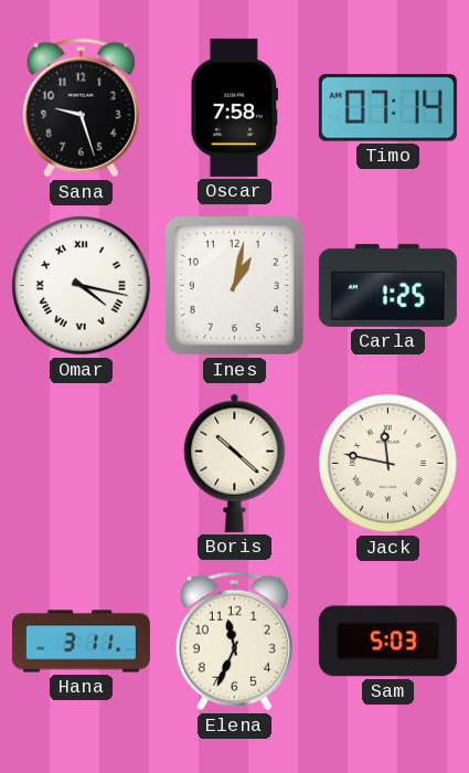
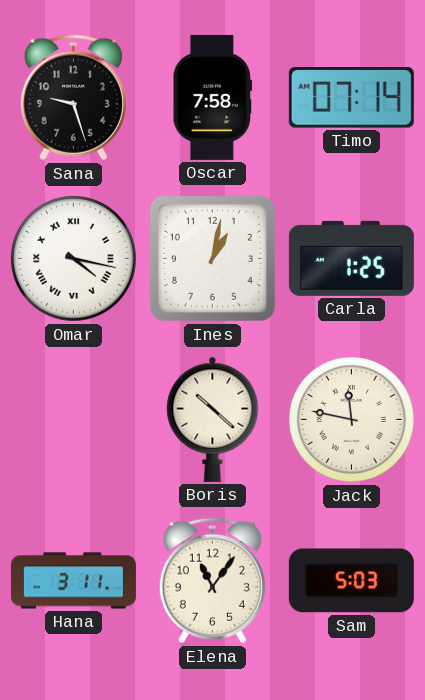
Elena: 11:34 -> 11:06 (212, 581)
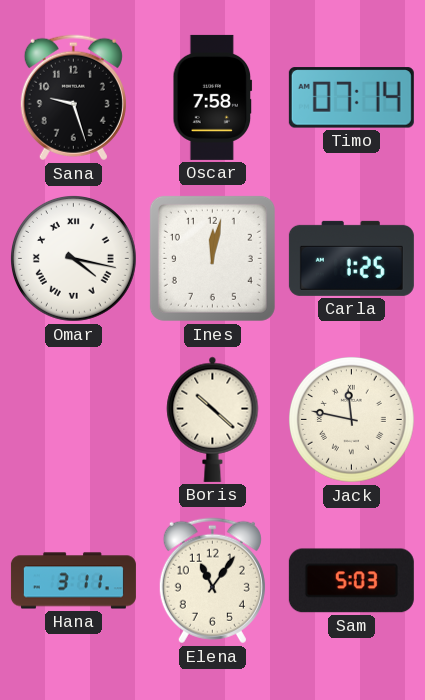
Ines: 1:02 -> 12:02 (212, 258)
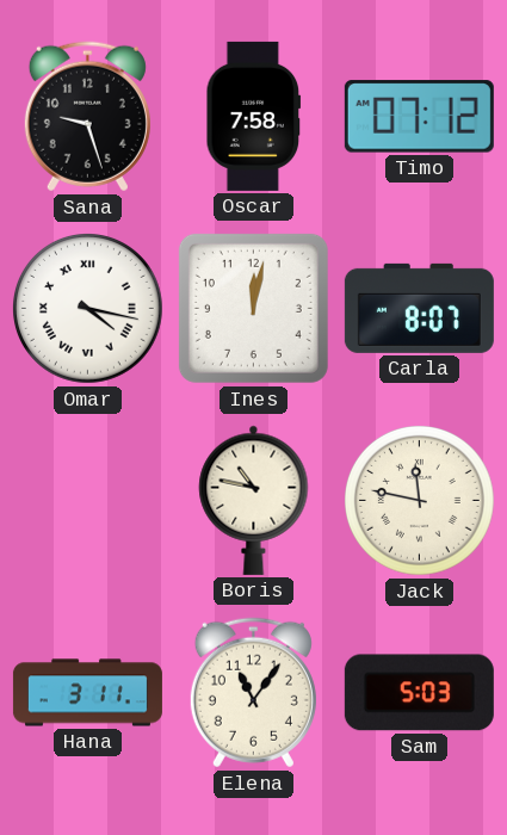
Timo: 07:14 -> 07:12 (419, 117)
Carla: 1:25 -> 8:07 (419, 308)
Boris: 10:22 -> 10:47 (254, 500)
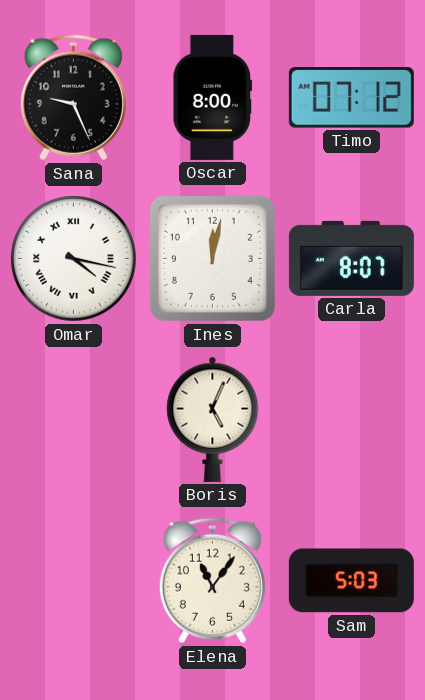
Sana: 9:27 -> 9:26 (73, 98)
Oscar: 7:58 -> 8:00 (213, 97)
Boris: 10:47 -> 5:04 (213, 419)
Jack: 11:47 -> none (420, 501)
Hana: 3:11 -> none (87, 693)
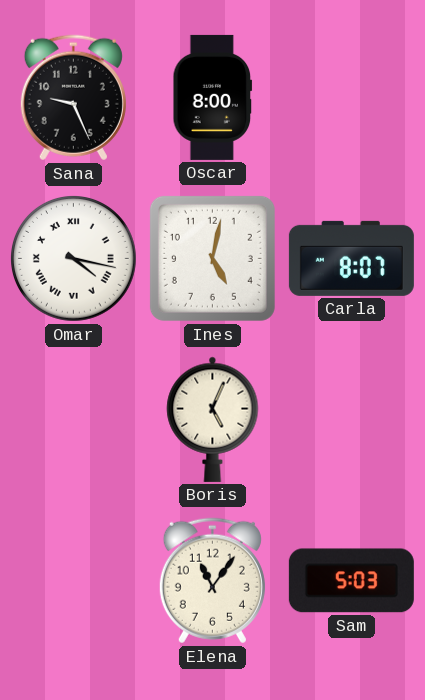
Timo: 07:12 -> none (351, 98)
Ines: 12:02 -> 5:02 (212, 258)
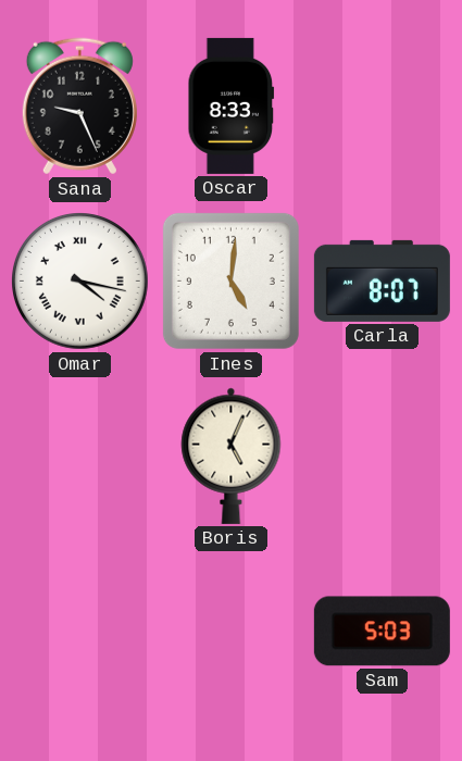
Oscar: 8:00 -> 8:33 (232, 105)
Ines: 5:02 -> 5:01 (230, 280)
Elena: 11:06 -> none (212, 581)
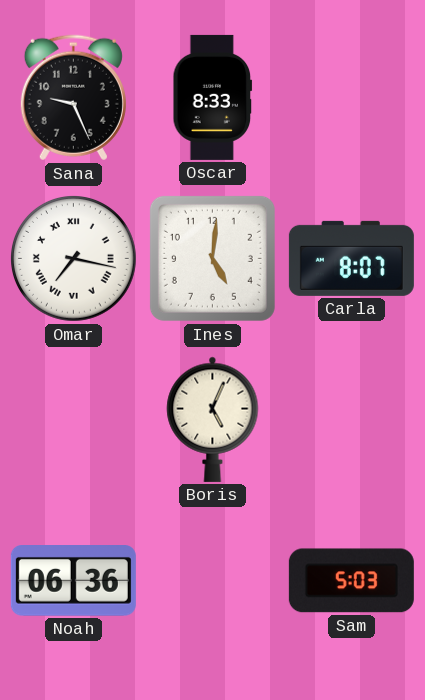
Omar: 4:17 -> 7:17 (74, 259)
Noah: none -> 06:36 (73, 581)
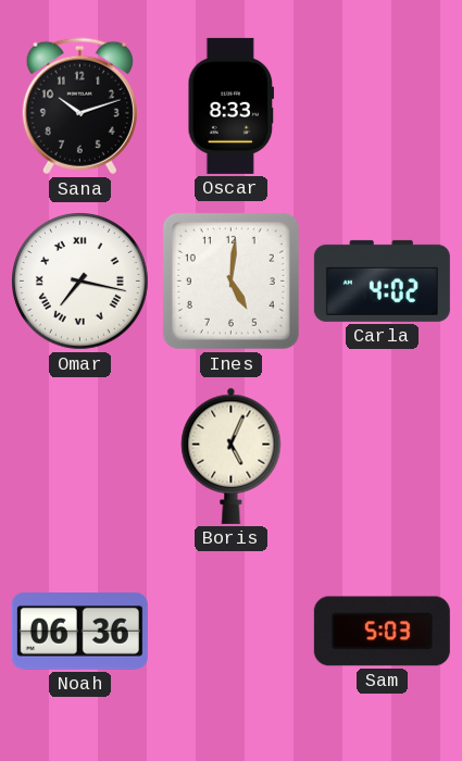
Sana: 9:26 -> 10:12 (79, 107)
Carla: 8:07 -> 4:02 (382, 280)
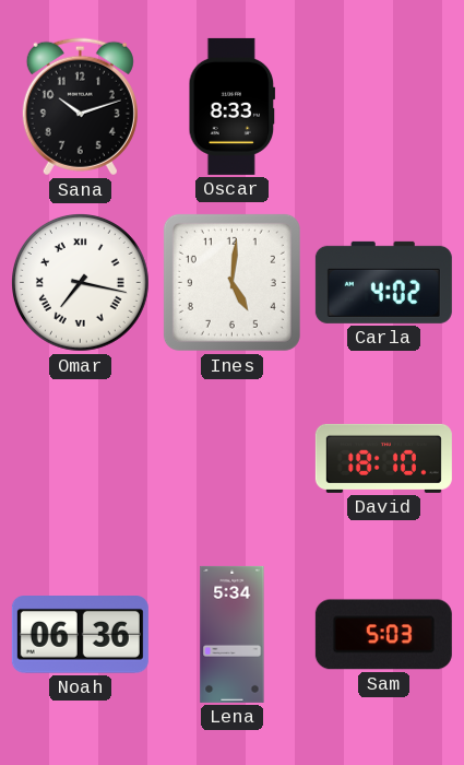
Boris: 5:04 -> none (232, 456)
David: none -> 18:10 (383, 458)
Lena: none -> 5:34 (233, 634)
